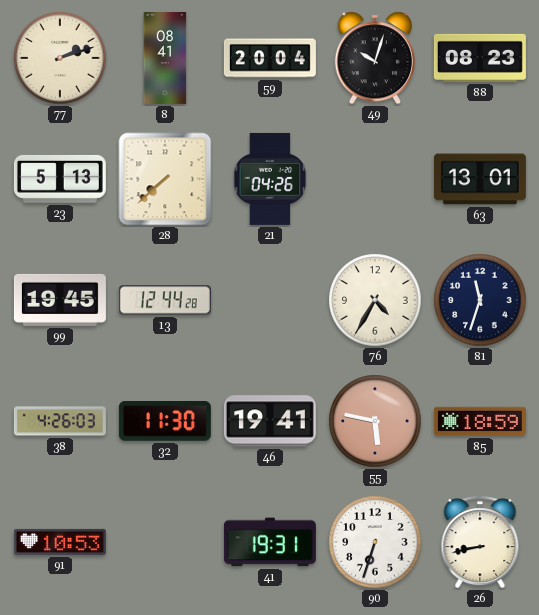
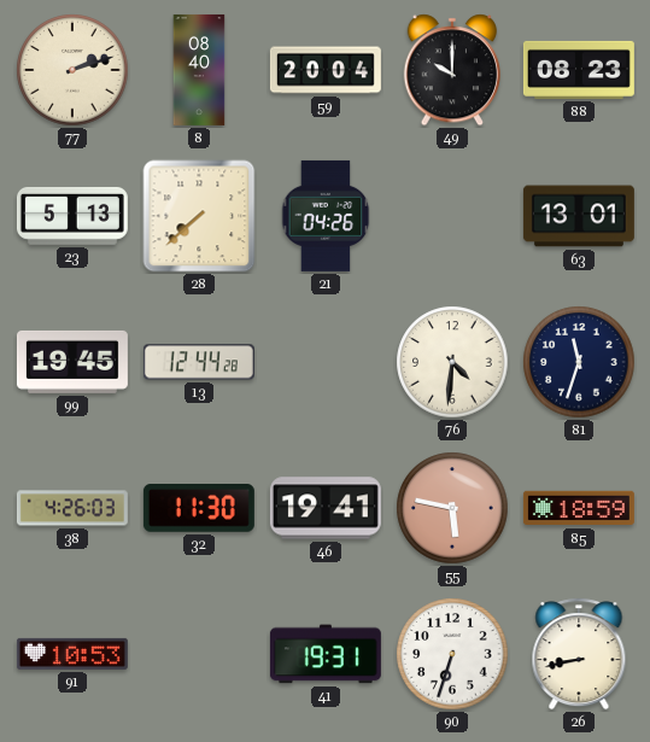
8: 08:41 -> 08:40 (199, 70)
49: 10:03 -> 10:00 (451, 70)
76: 4:35 -> 4:31 (452, 362)
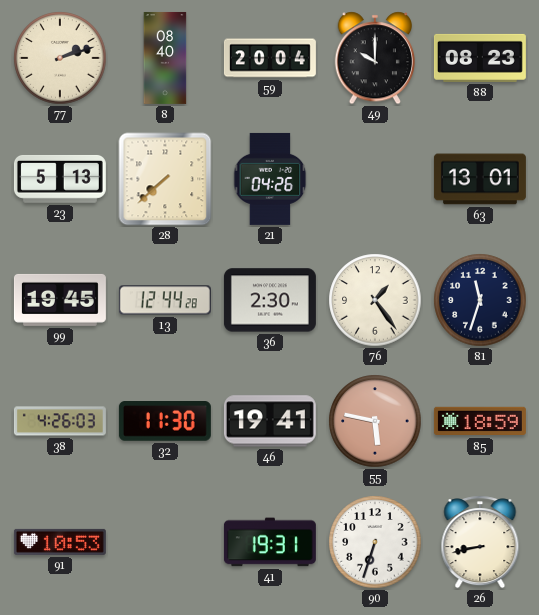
36: none -> 2:30 (270, 300)
76: 4:31 -> 1:24 (375, 300)
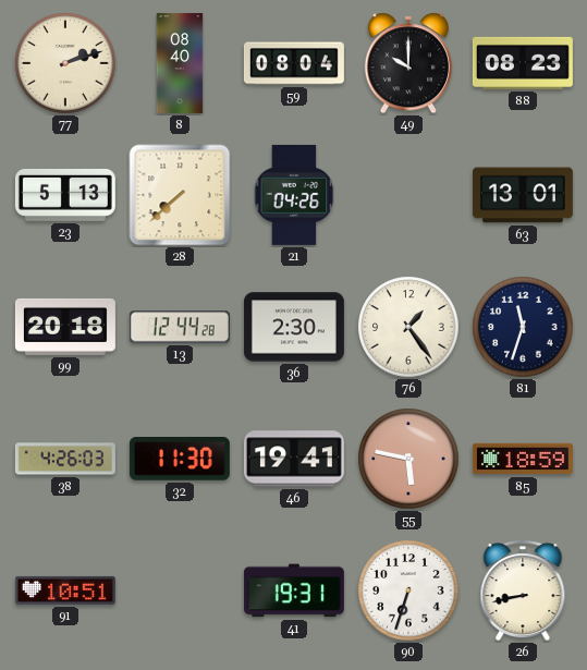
59: 20:04 -> 08:04 (294, 63)
99: 19:45 -> 20:18 (65, 327)
91: 10:53 -> 10:51 (65, 590)
